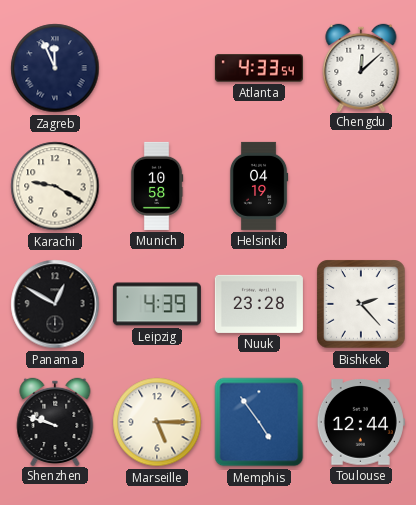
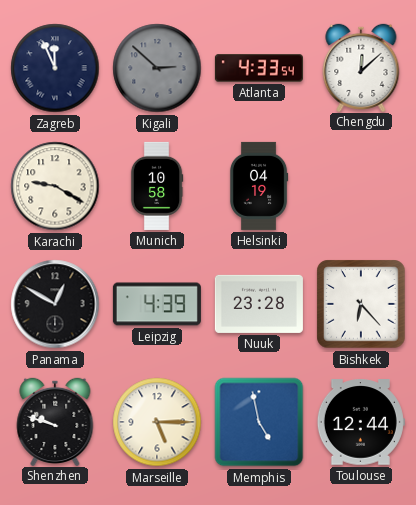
Kigali: none -> 2:52 (157, 68)
Bishkek: 2:23 -> 6:23 (361, 304)
Memphis: 4:54 -> 4:58 (259, 422)
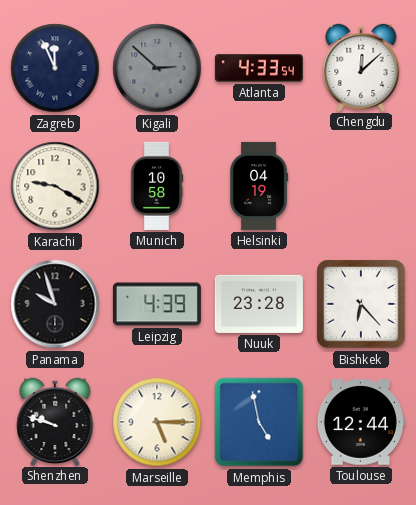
Panama: 12:50 -> 9:57 (55, 304)
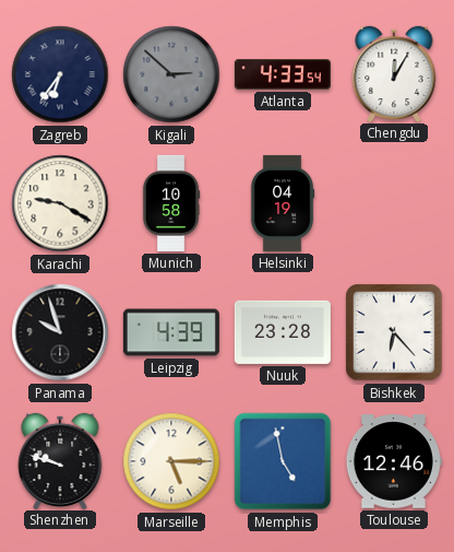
Zagreb: 11:56 -> 6:36 (60, 74)
Chengdu: 12:08 -> 12:05 (394, 73)
Toulouse: 12:44 -> 12:46 (394, 461)
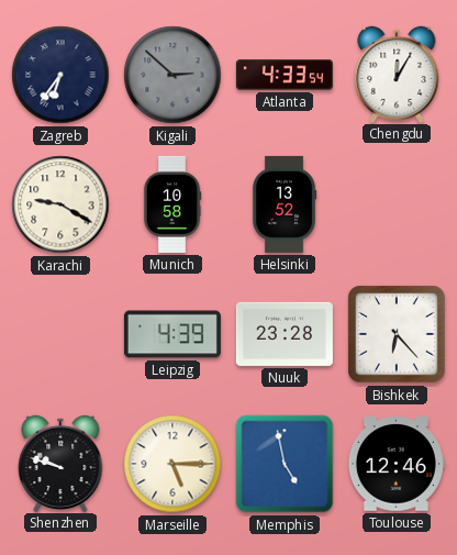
Helsinki: 04:19 -> 13:52 (285, 204)
Panama: 9:57 -> none (60, 332)
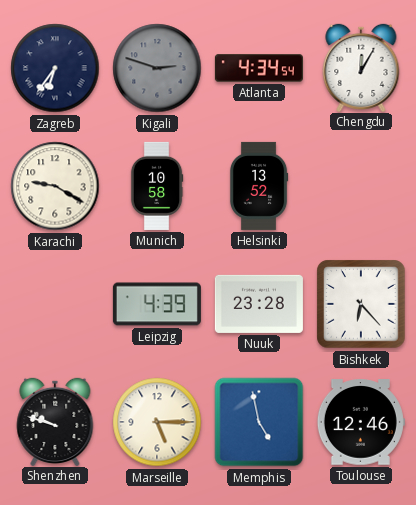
Kigali: 2:52 -> 2:48 (157, 68)
Atlanta: 4:33 -> 4:34 (259, 68)
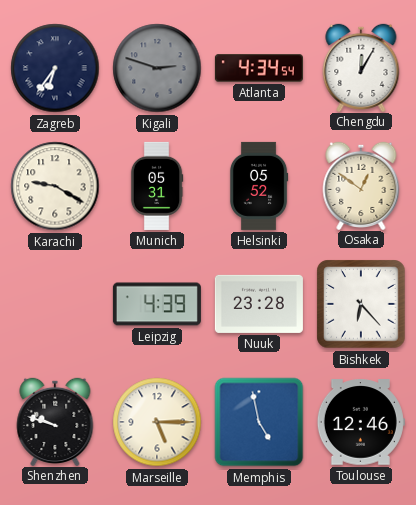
Munich: 10:58 -> 05:31 (157, 186)
Helsinki: 13:52 -> 05:52 (259, 186)
Osaka: none -> 12:51 (361, 185)
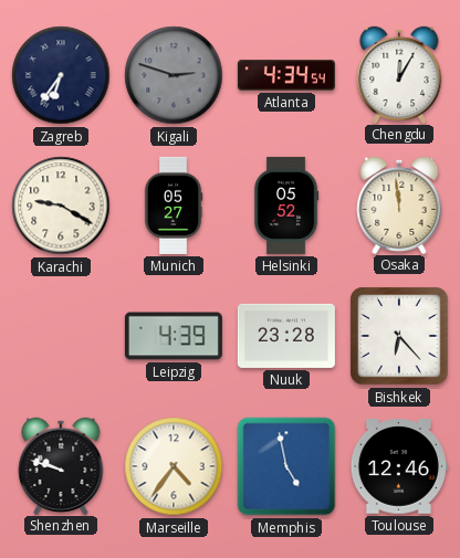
Munich: 05:31 -> 05:27 (174, 206)
Osaka: 12:51 -> 11:59 (399, 204)
Marseille: 5:15 -> 4:36 (174, 466)
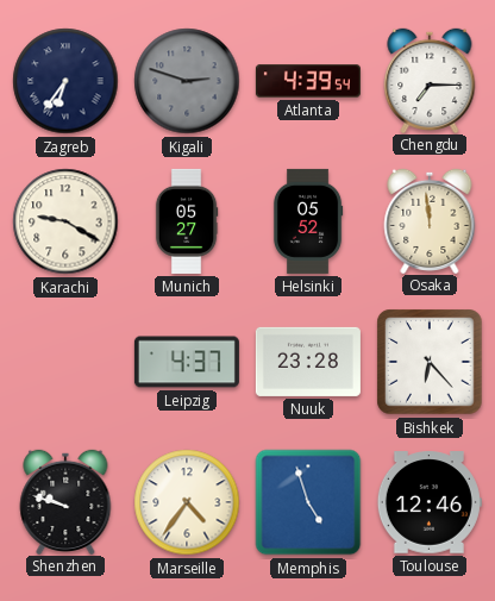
Atlanta: 4:34 -> 4:39 (308, 81)
Chengdu: 12:05 -> 7:15 (430, 80)
Leipzig: 4:39 -> 4:37 (187, 362)
Memphis: 4:58 -> 4:57 (308, 502)
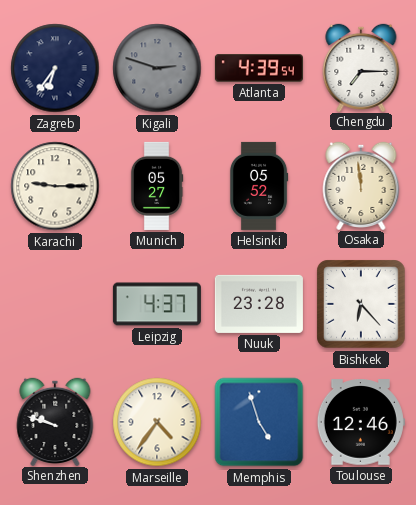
Karachi: 9:20 -> 9:15 (55, 186)
